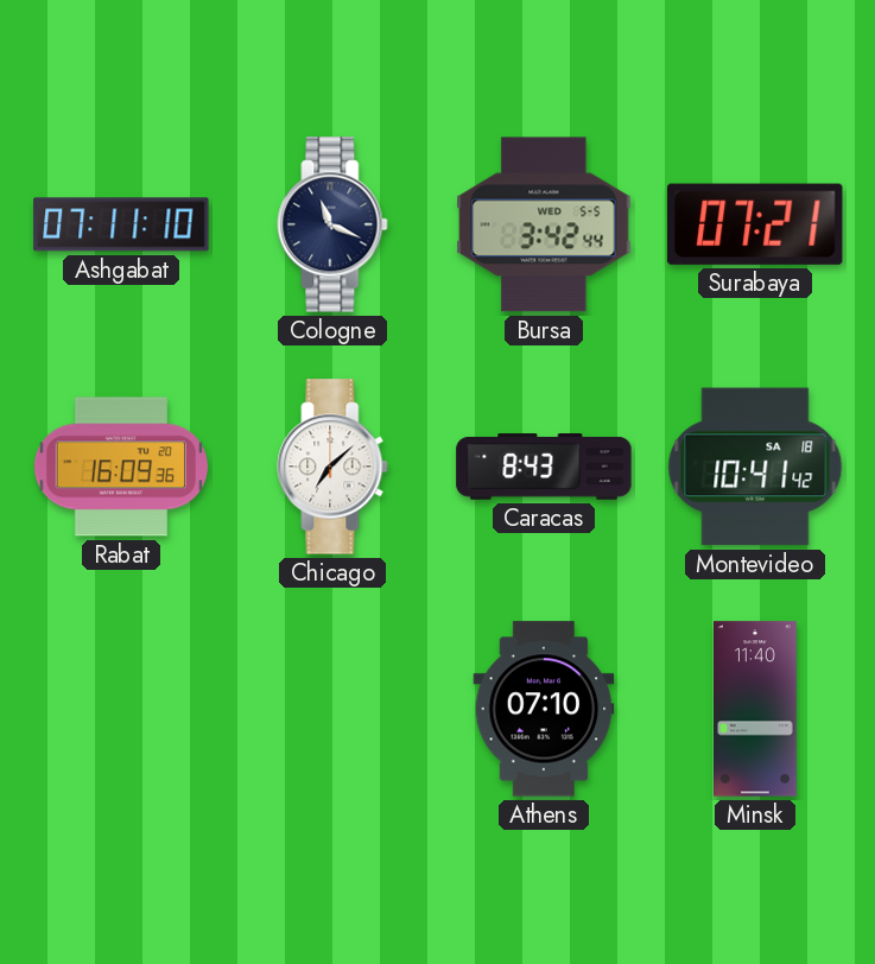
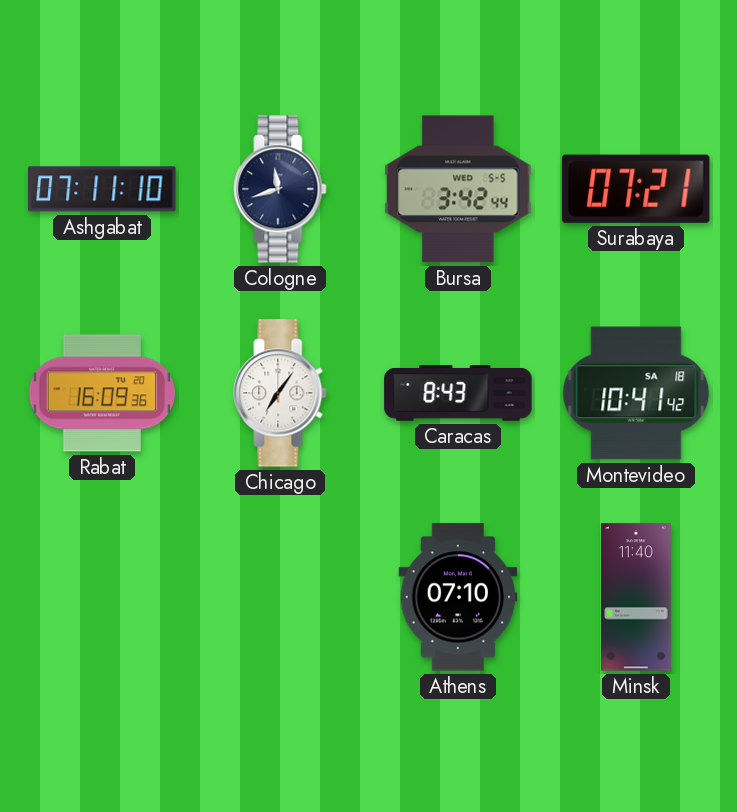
Cologne: 11:19 -> 11:42 (280, 189)
Chicago: 7:08 -> 7:06 (280, 393)
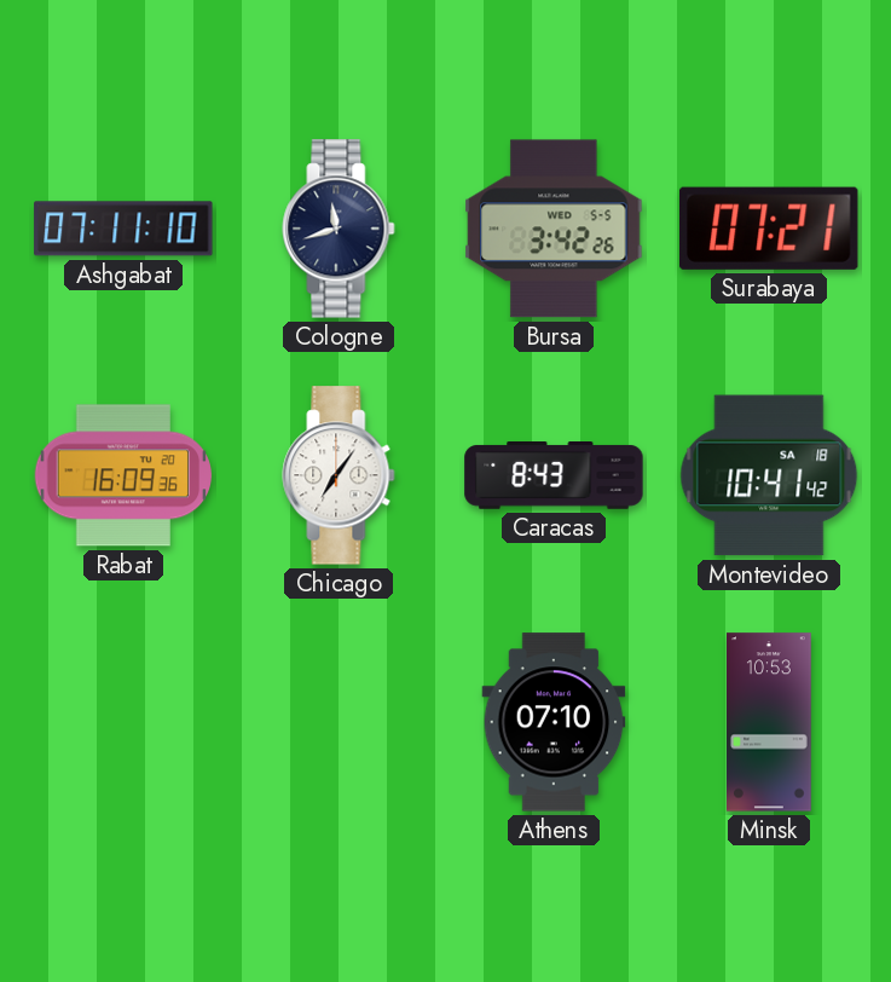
Bursa: 3:42:44 -> 3:42:26 (554, 229)
Minsk: 11:40 -> 10:53 (770, 722)
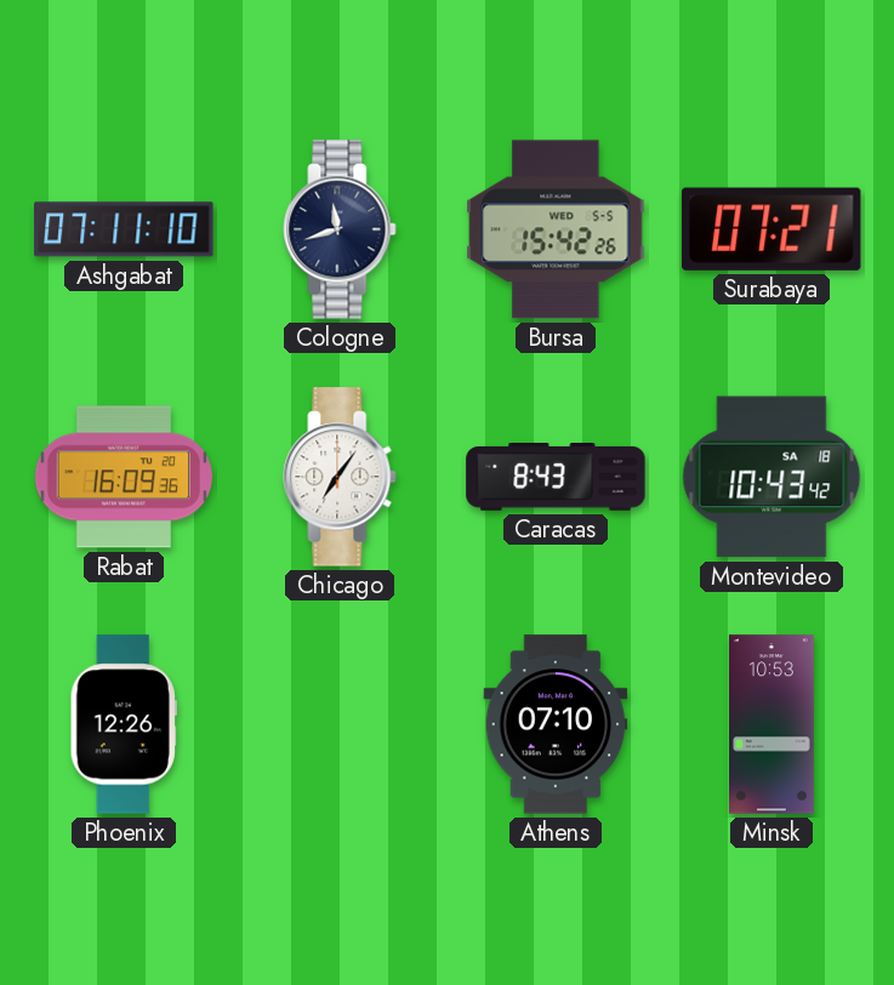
Bursa: 3:42 -> 15:42 (556, 229)
Montevideo: 10:41 -> 10:43 (771, 477)
Phoenix: none -> 12:26 (124, 724)
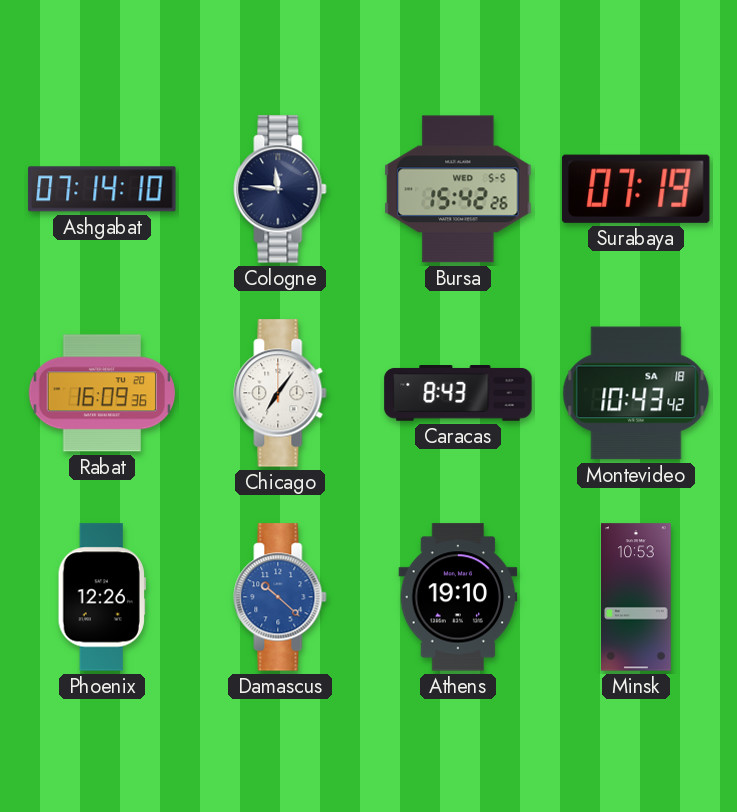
Ashgabat: 07:11 -> 07:14 (102, 189)
Cologne: 11:42 -> 11:46 (280, 189)
Surabaya: 07:21 -> 07:19 (636, 189)
Damascus: none -> 10:22 (280, 597)
Athens: 07:10 -> 19:10 (458, 597)
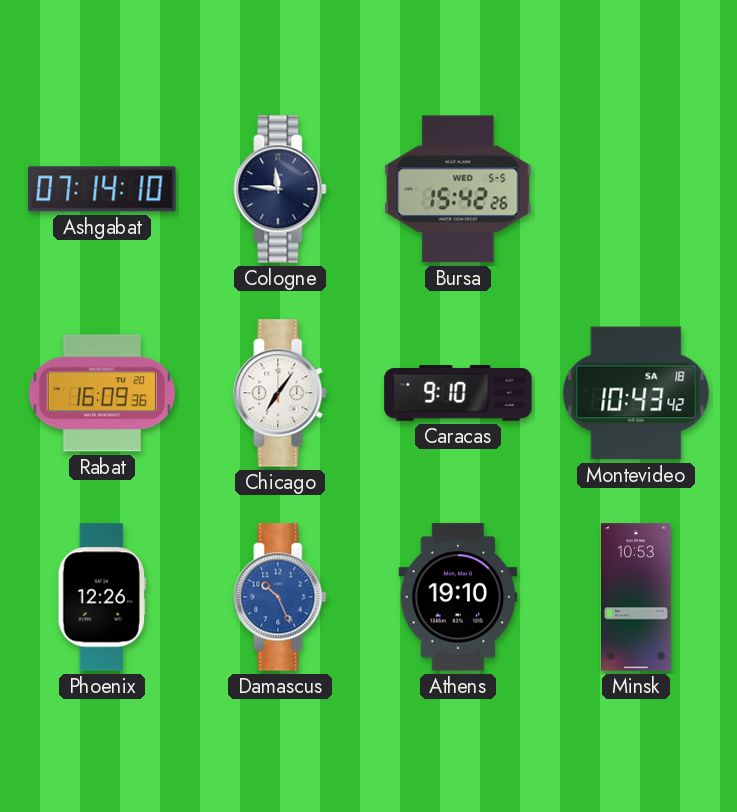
Surabaya: 07:19 -> none (636, 189)
Caracas: 8:43 -> 9:10 (458, 394)
Damascus: 10:22 -> 10:26 (280, 597)
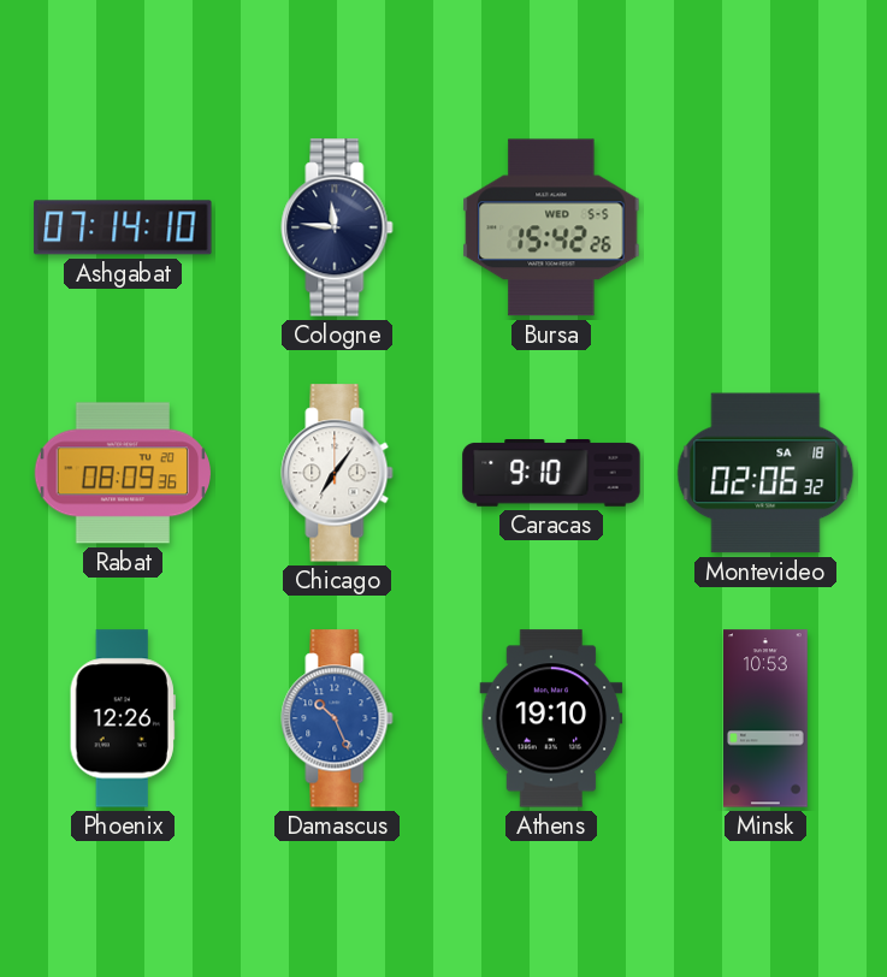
Rabat: 16:09 -> 08:09 (123, 473)
Montevideo: 10:43 -> 02:06 (765, 473)
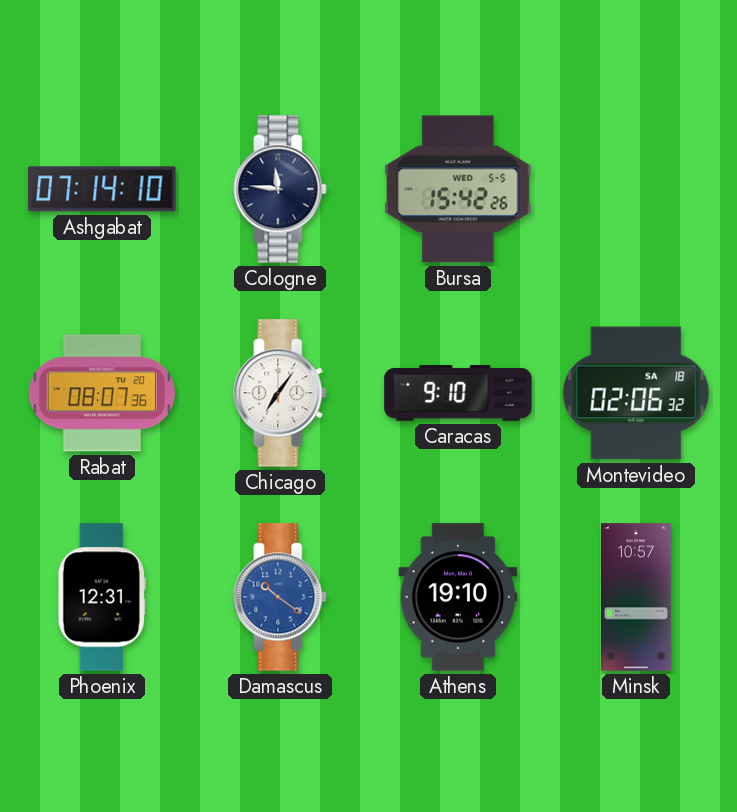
Rabat: 08:09 -> 08:07 (102, 393)
Phoenix: 12:26 -> 12:31 (102, 597)
Damascus: 10:26 -> 10:21 (280, 597)
Minsk: 10:53 -> 10:57 (637, 597)
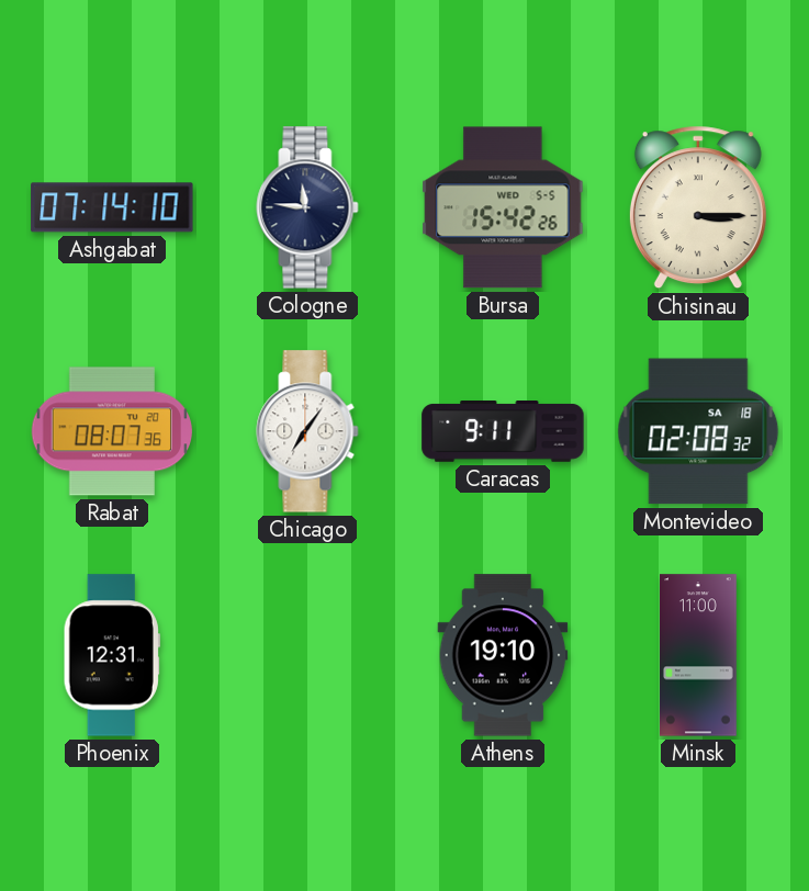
Chisinau: none -> 3:15 (698, 207)
Caracas: 9:10 -> 9:11 (503, 432)
Montevideo: 02:06 -> 02:08 (698, 431)
Damascus: 10:21 -> none (280, 597)
Minsk: 10:57 -> 11:00 (699, 655)
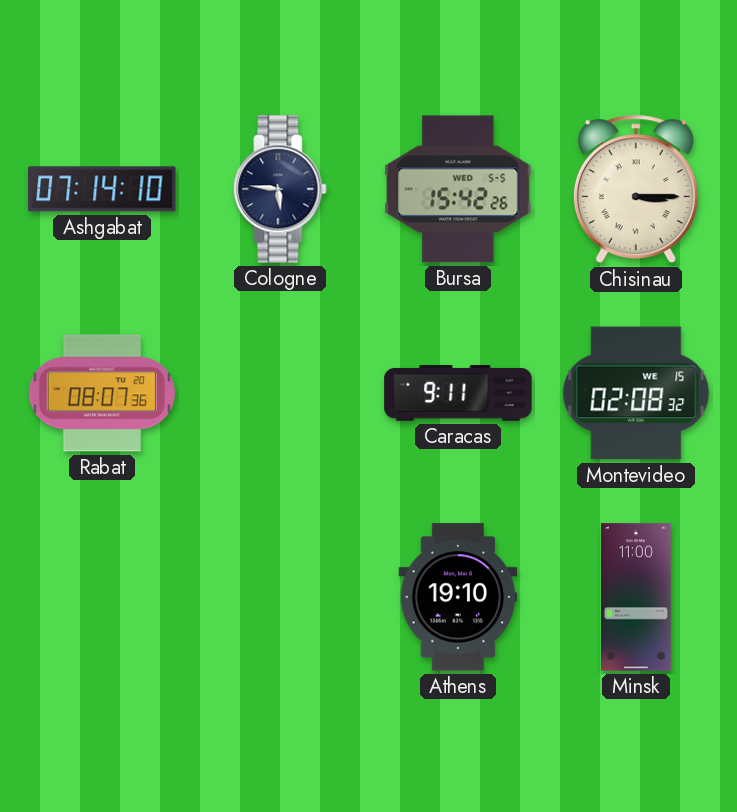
Cologne: 11:46 -> 5:46 (280, 189)
Chicago: 7:06 -> none (307, 431)
Montevideo date: SA 18 -> WE 15 (636, 393)
Phoenix: 12:31 -> none (112, 655)
